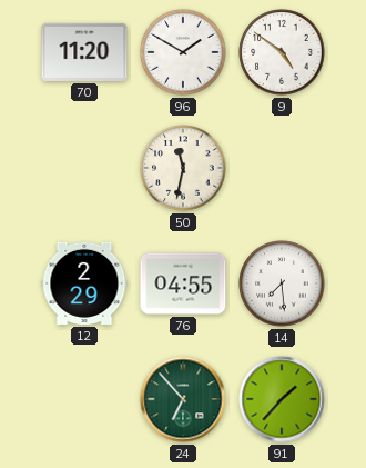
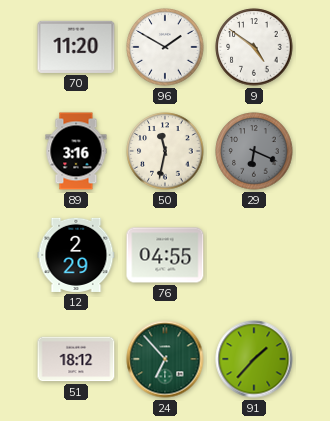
89: none -> 3:16 (76, 151)
29: none -> 6:19 (254, 151)
14: 7:29 -> none (282, 283)
51: none -> 18:12 (76, 359)
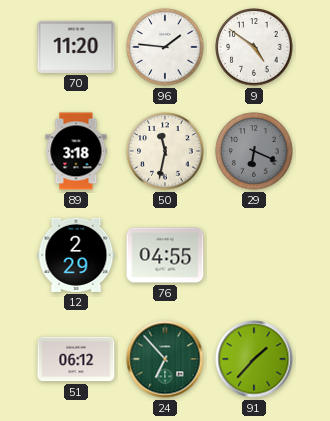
96: 1:50 -> 1:46 (165, 47)
89: 3:16 -> 3:18 (76, 151)
51: 18:12 -> 06:12 (76, 359)
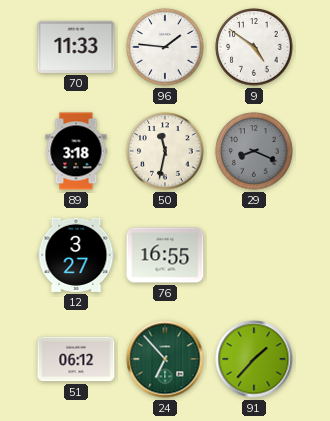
70: 11:20 -> 11:33 (76, 47)
29: 6:19 -> 8:19 (254, 151)
12: 2:29 -> 3:27 (76, 255)
76: 04:55 -> 16:55 (165, 255)
